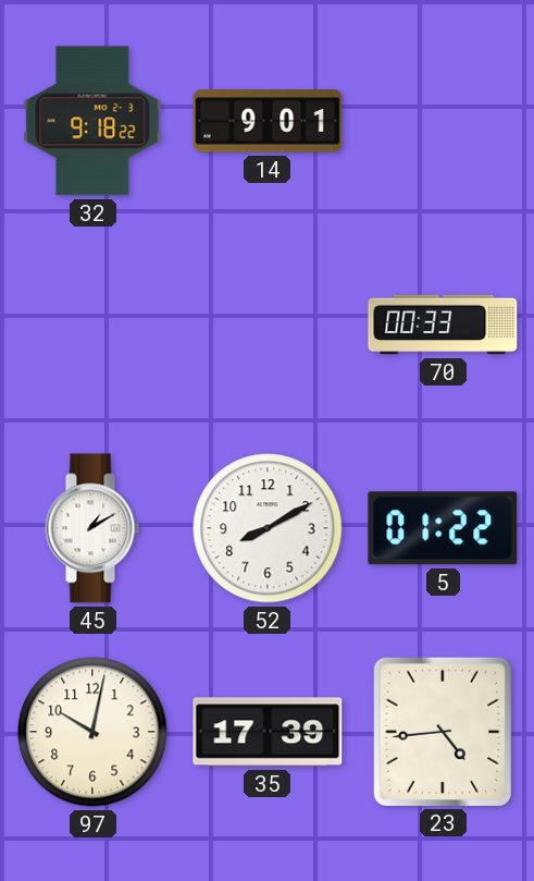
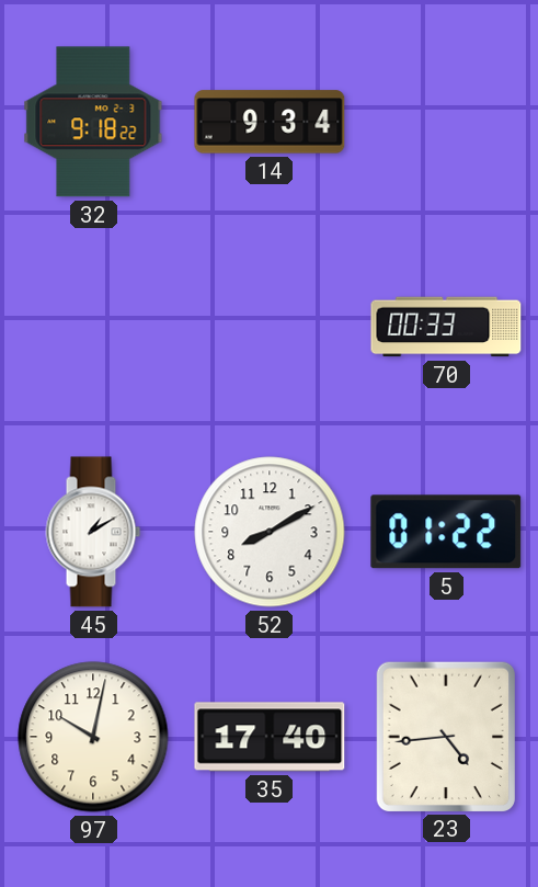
14: 9:01 -> 9:34 (270, 122)
35: 17:39 -> 17:40 (270, 737)
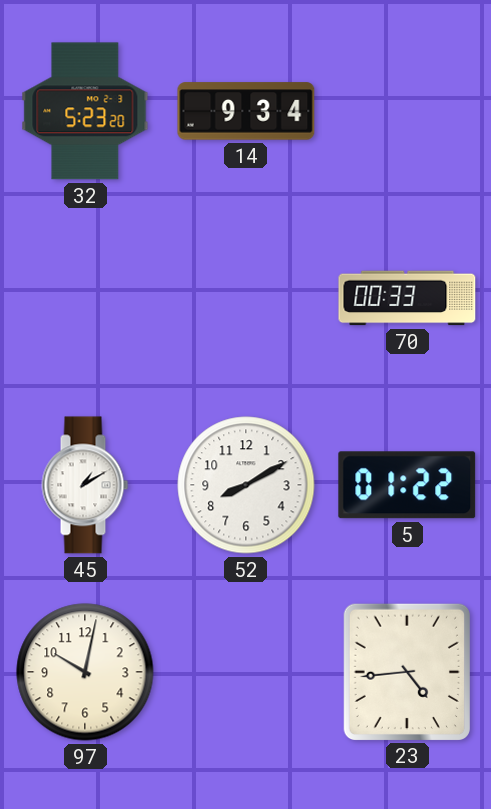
32: 9:18 -> 5:23 (85, 111)
35: 17:40 -> none (270, 737)
